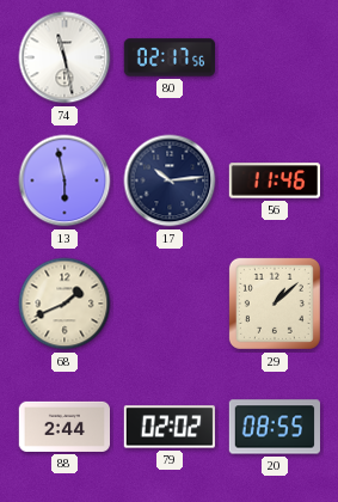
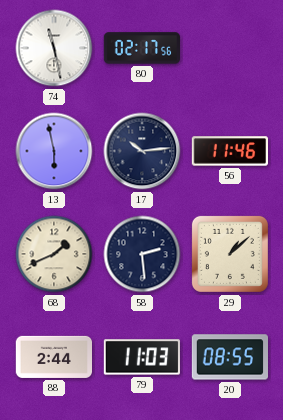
58: none -> 2:29 (142, 254)
79: 02:02 -> 11:03 (141, 357)
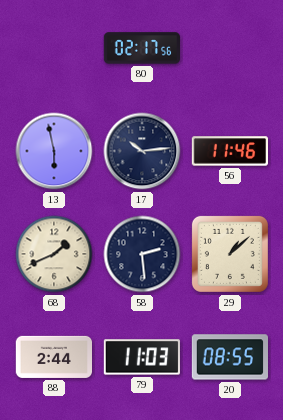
74: 11:28 -> none (54, 48)
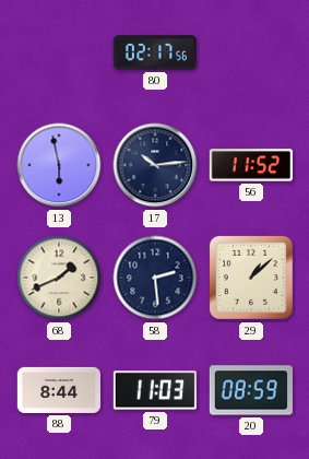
56: 11:46 -> 11:52 (250, 165)
88: 2:44 -> 8:44 (58, 390)
20: 08:55 -> 08:59 (250, 390)
